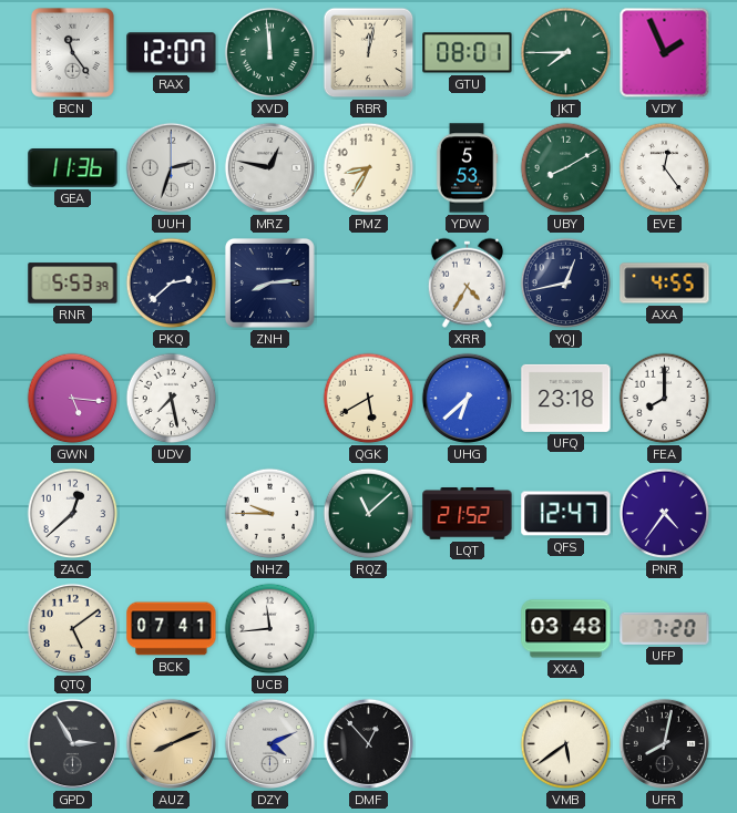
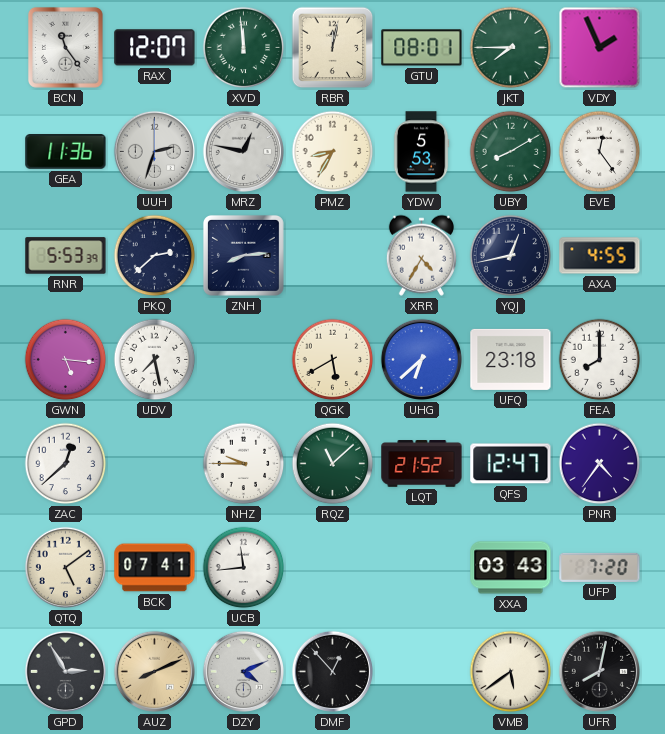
XXA: 03:48 -> 03:43 (511, 568)
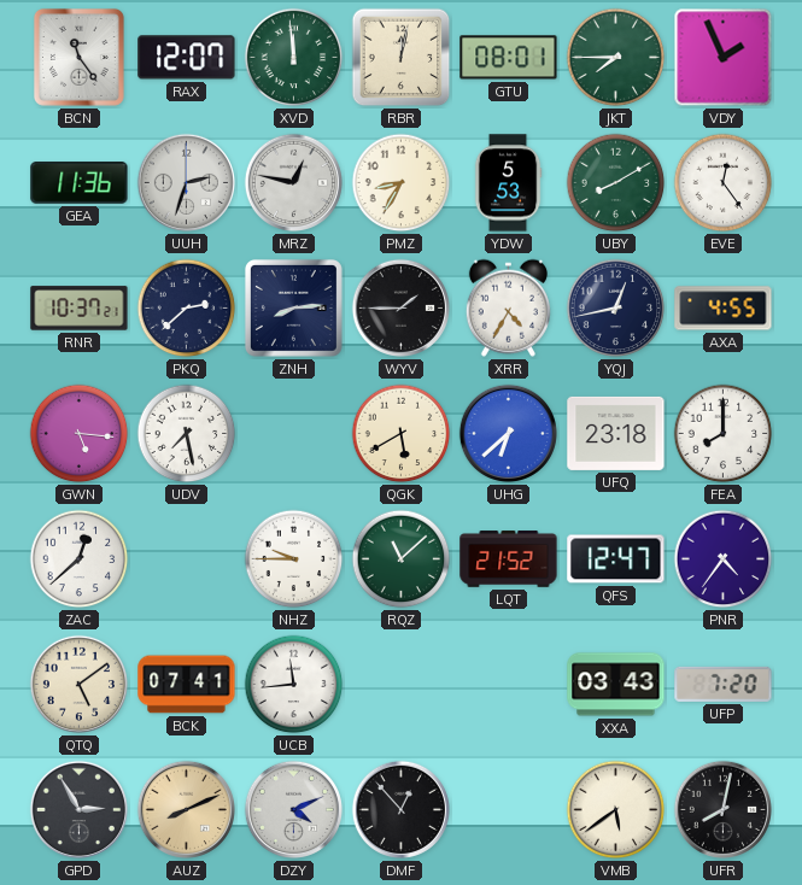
RNR: 5:53 -> 10:37 (80, 309)
WYV: none -> 1:45 (400, 307)
